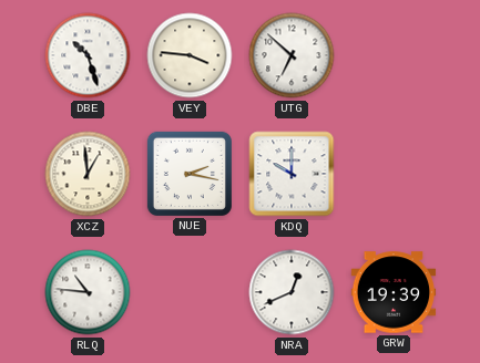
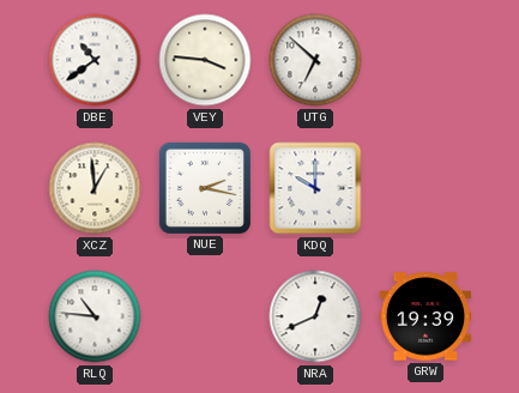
DBE: 10:27 -> 10:39 (95, 60)
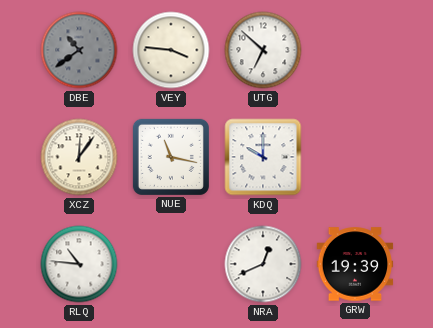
DBE dial: white -> grey (79, 50)
XCZ: 12:59 -> 12:06 (79, 157)
NUE: 2:17 -> 11:17 (171, 157)
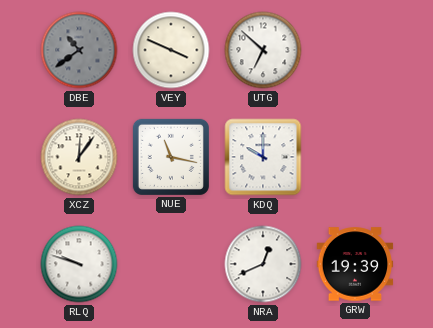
VEY: 3:46 -> 3:49 (171, 50)
RLQ: 10:46 -> 9:48 (79, 264)
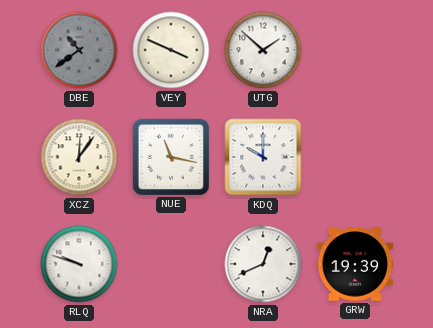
UTG: 6:52 -> 1:52 (263, 50)
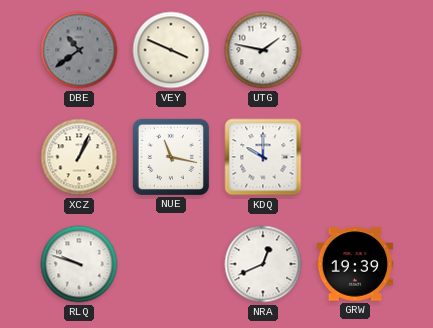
UTG: 1:52 -> 1:47 (263, 50)
XCZ: 12:06 -> 1:04 (79, 157)
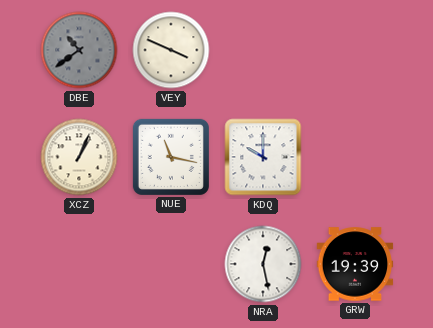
UTG: 1:47 -> none (263, 50)
RLQ: 9:48 -> none (79, 264)
NRA: 12:41 -> 12:28 (263, 264)
